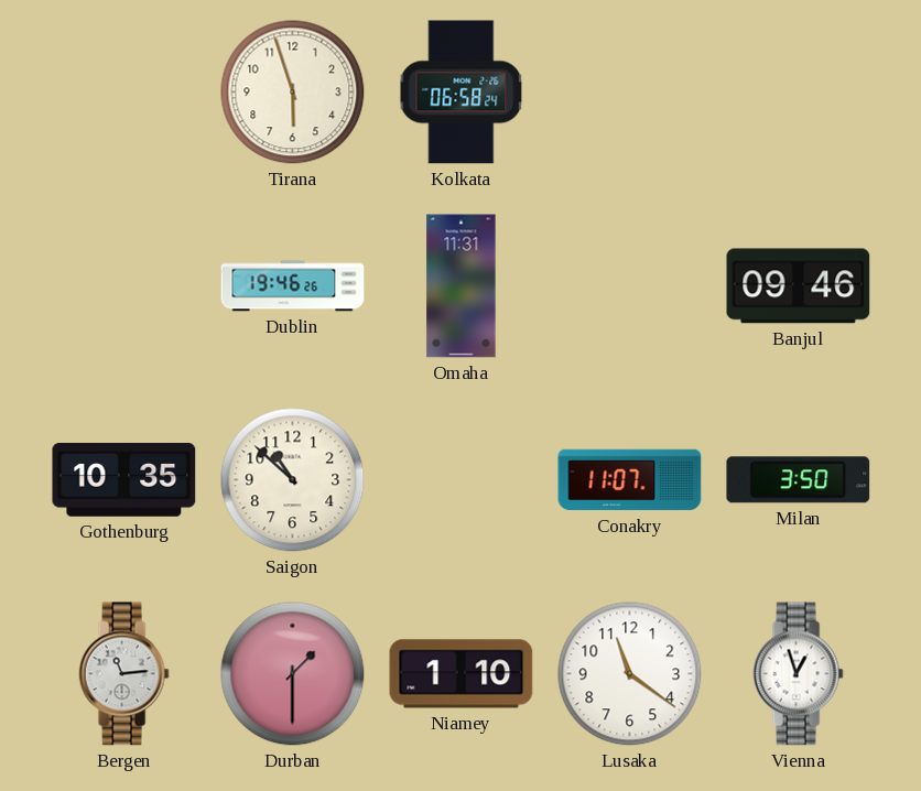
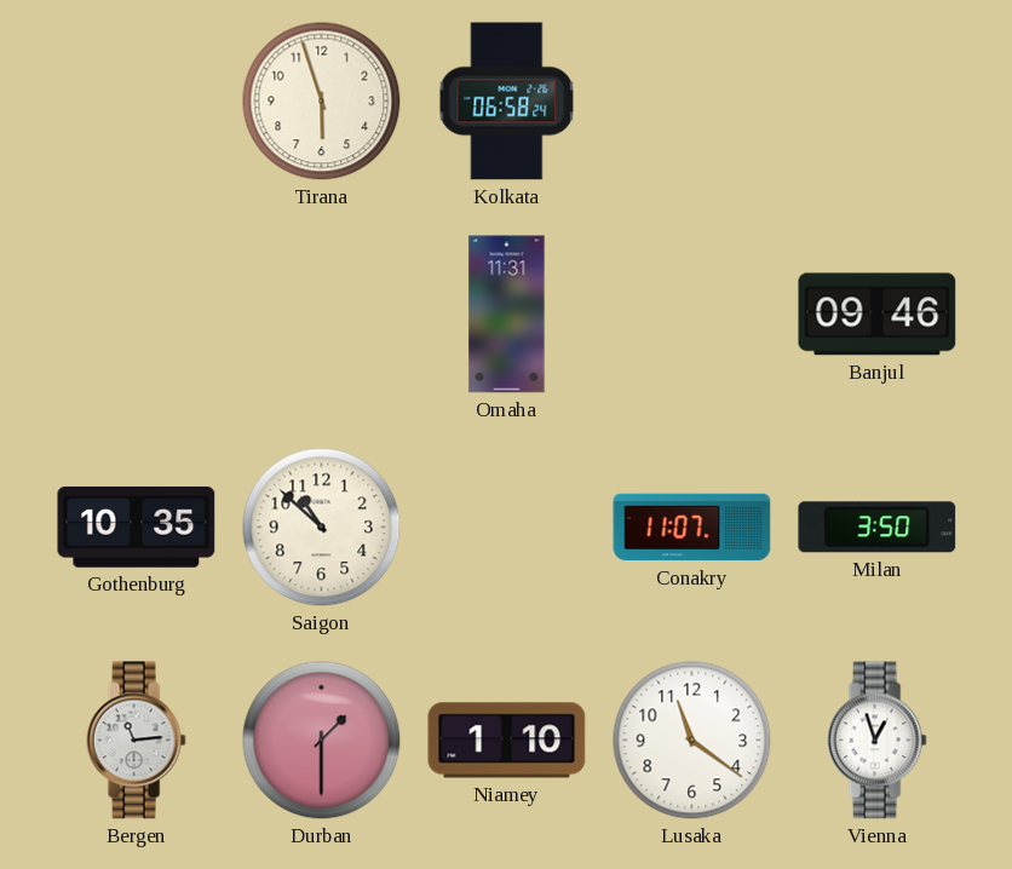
Dublin: 19:46 -> none (293, 286)
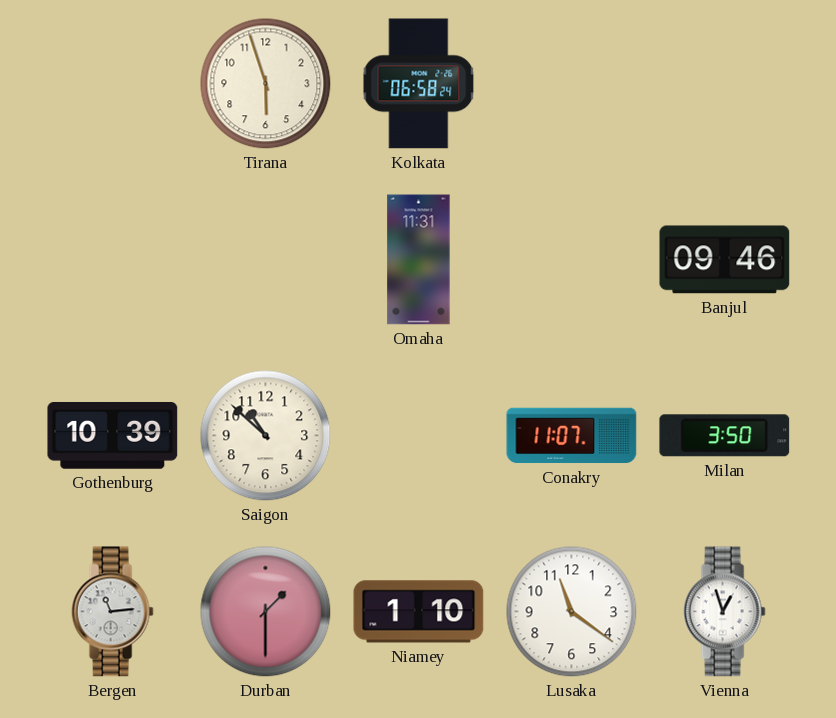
Gothenburg: 10:35 -> 10:39 (113, 435)
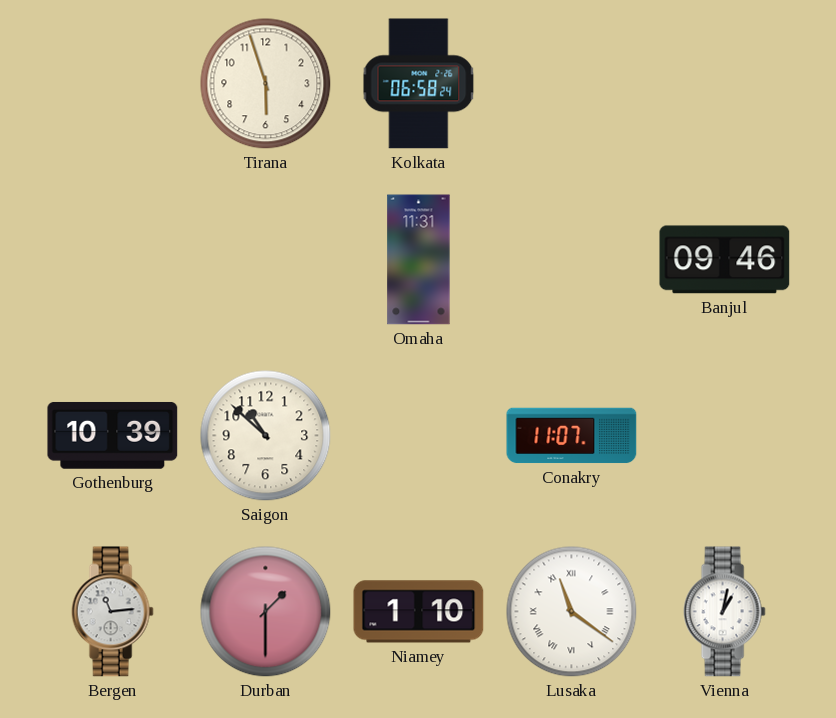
Milan: 3:50 -> none (725, 436)
Lusaka numerals: Arabic -> Roman (572, 612)
Vienna: 12:57 -> 1:02 (724, 612)
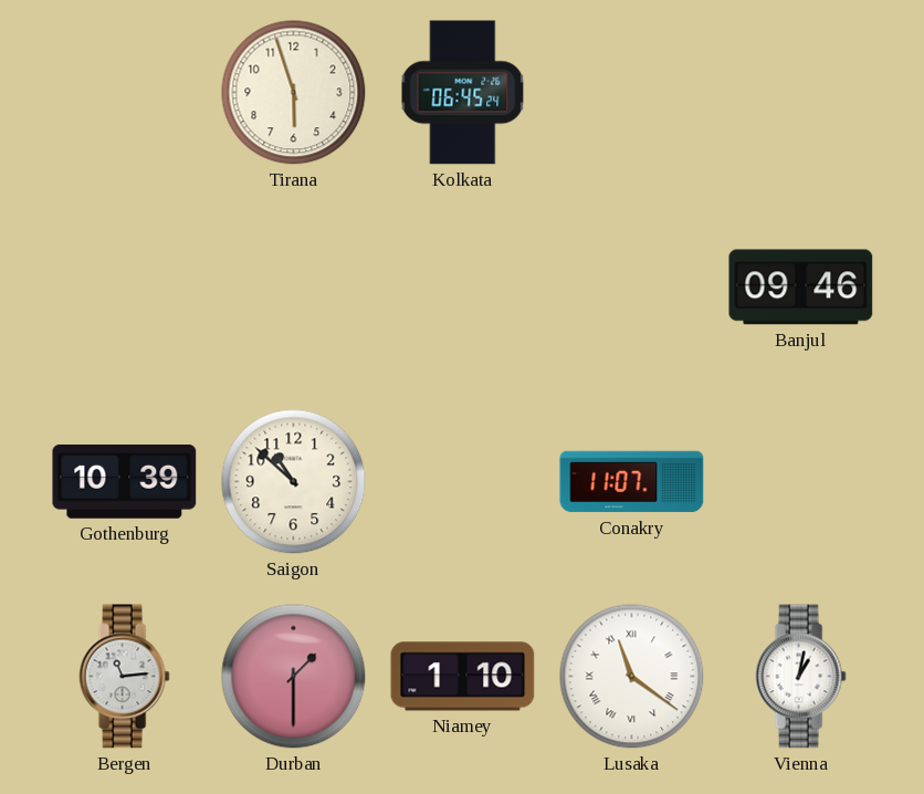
Kolkata: 06:58 -> 06:45 (463, 93)
Omaha: 11:31 -> none (419, 260)
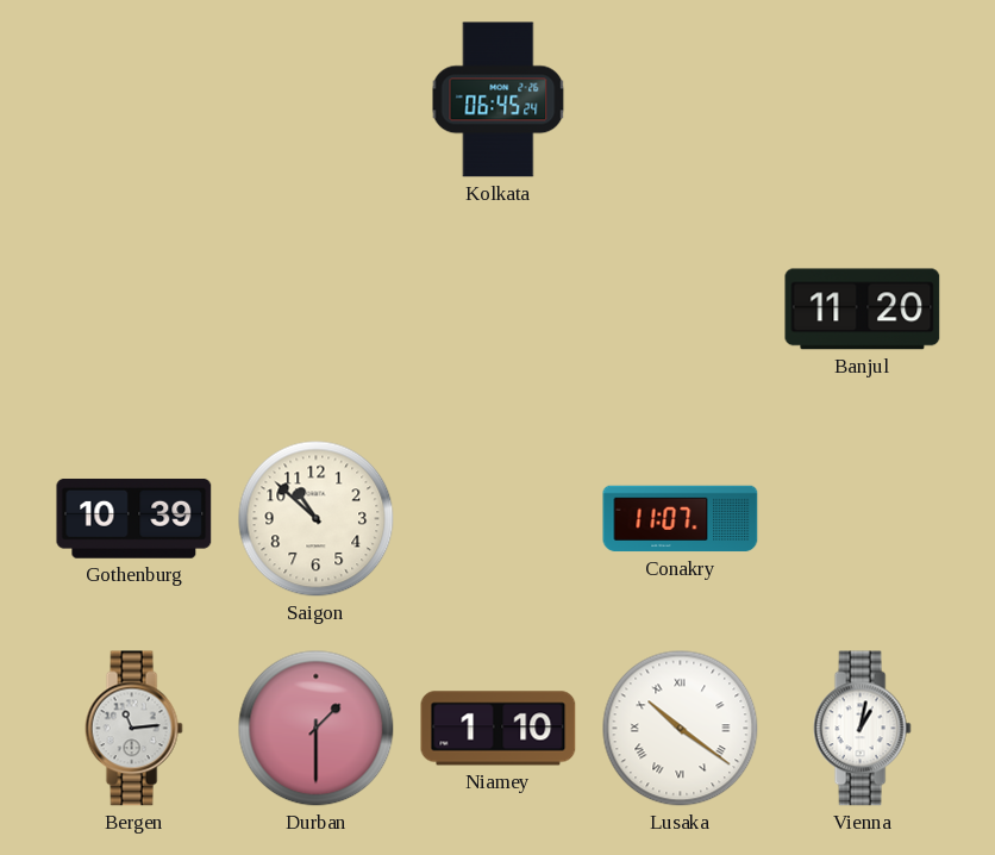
Tirana: 5:57 -> none (294, 93)
Banjul: 09:46 -> 11:20 (863, 310)
Lusaka: 11:21 -> 10:21 (681, 729)
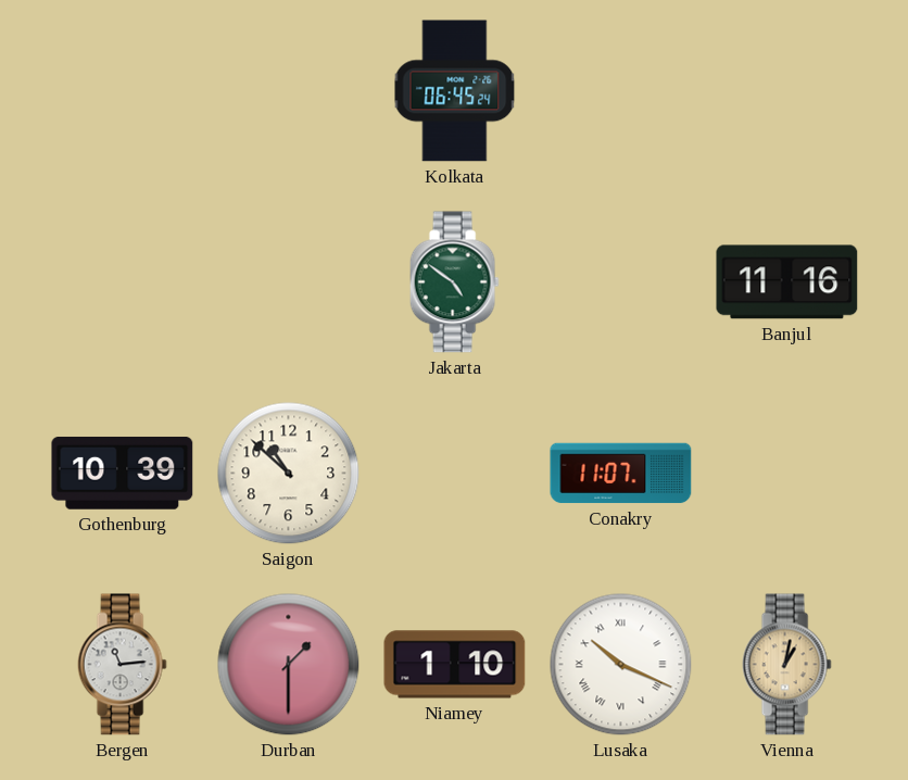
Jakarta: none -> 4:51 (454, 282)
Banjul: 11:20 -> 11:16 (787, 282)
Lusaka: 10:21 -> 10:19 (621, 665)
Vienna dial: white -> champagne (786, 665)
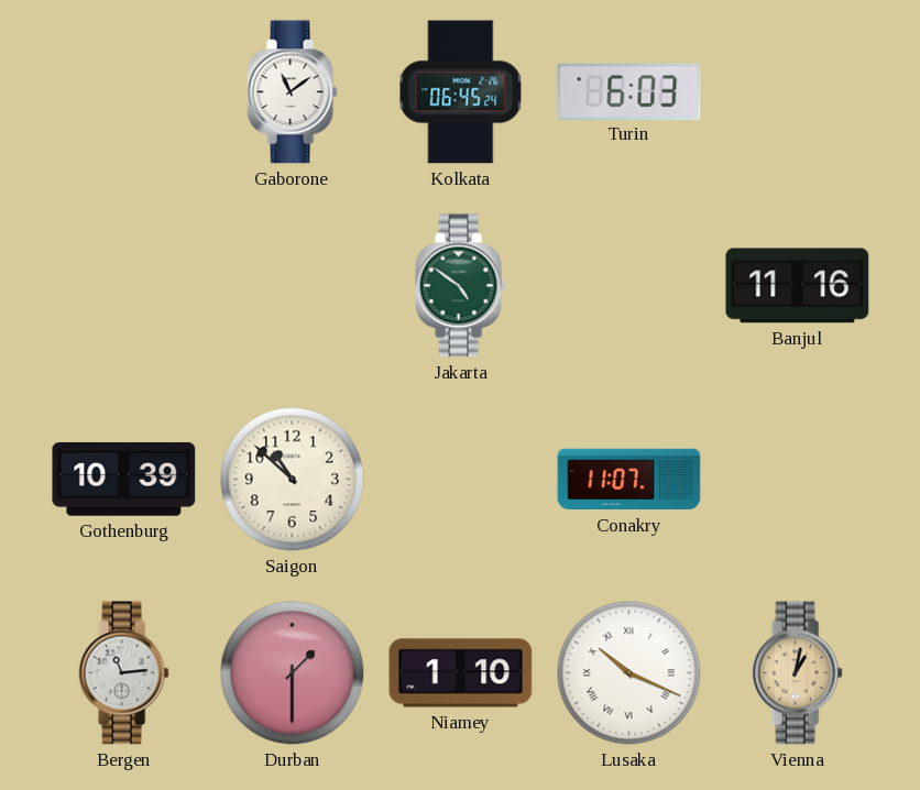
Gaborone: none -> 11:09 (292, 92)
Turin: none -> 6:03 (629, 91)
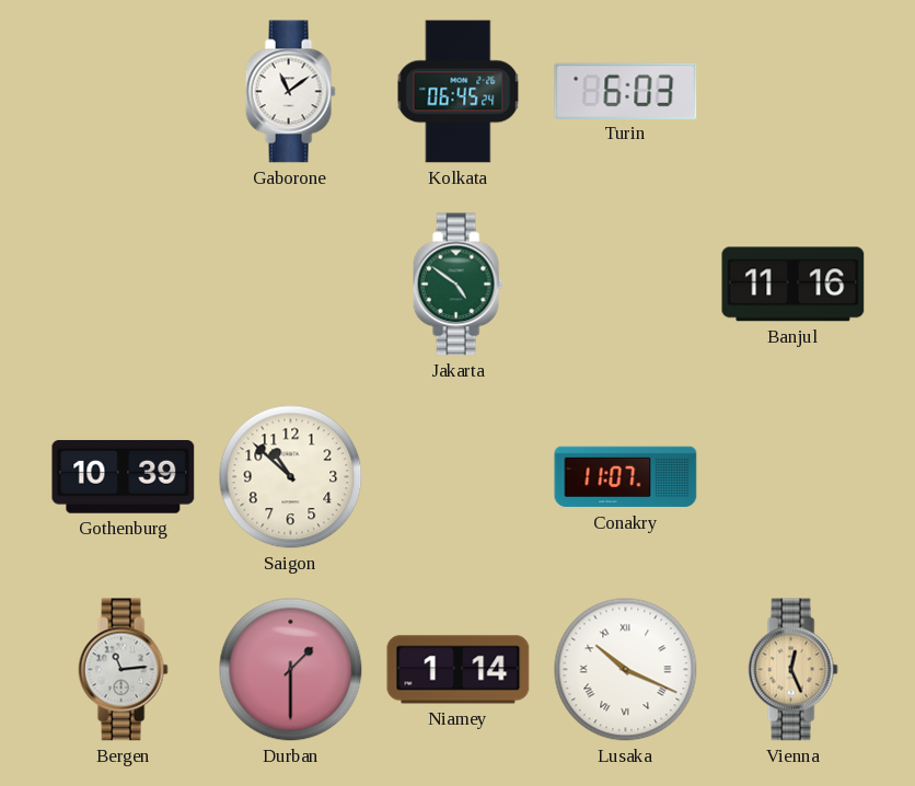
Niamey: 1:10 -> 1:14 (459, 670)
Vienna: 1:02 -> 12:26 (792, 670)
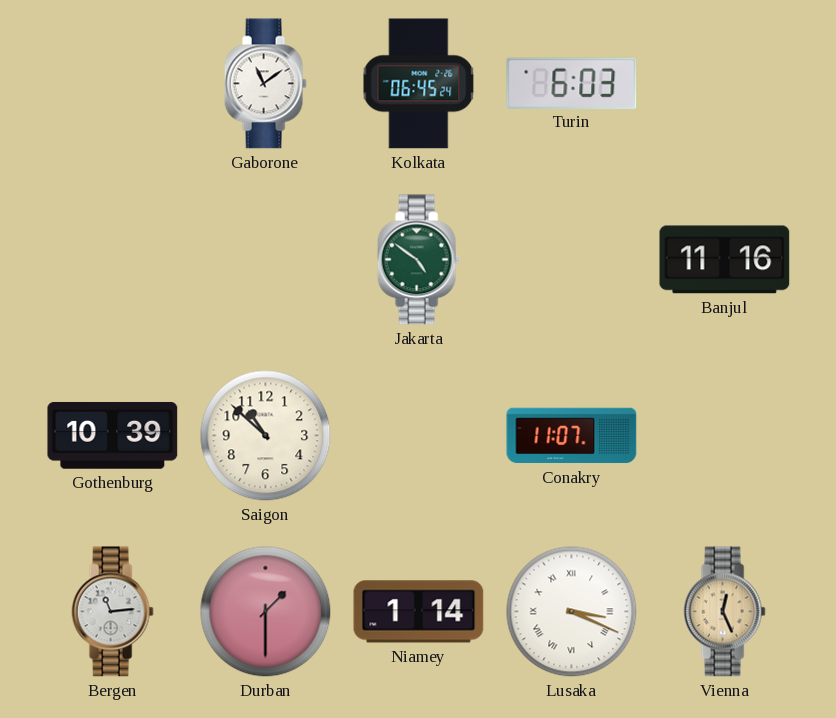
Lusaka: 10:19 -> 3:19 (572, 612)
